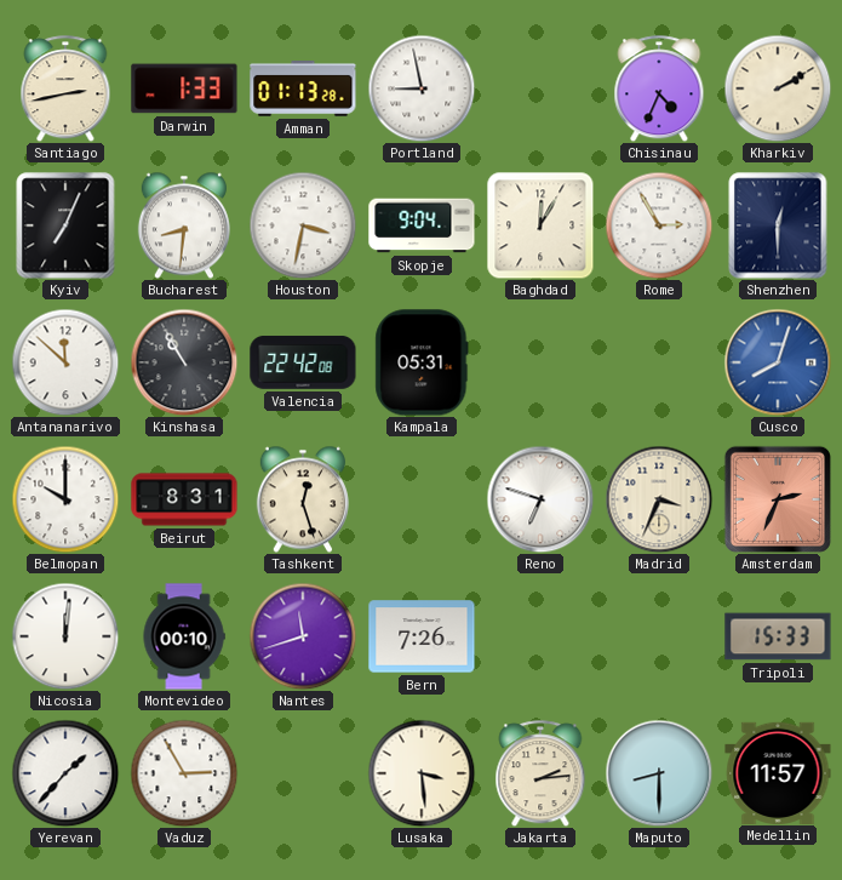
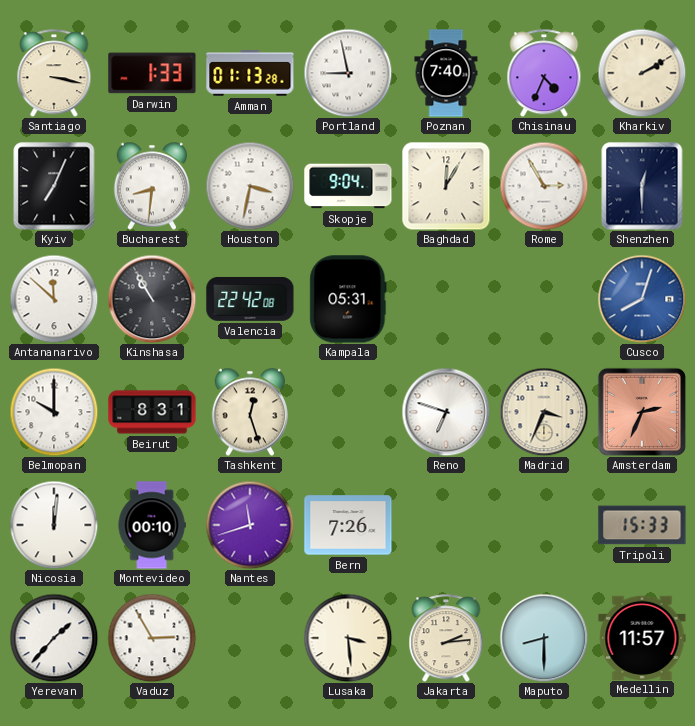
Santiago: 2:43 -> 3:17 (54, 73)
Poznan: none -> 7:40 (446, 73)
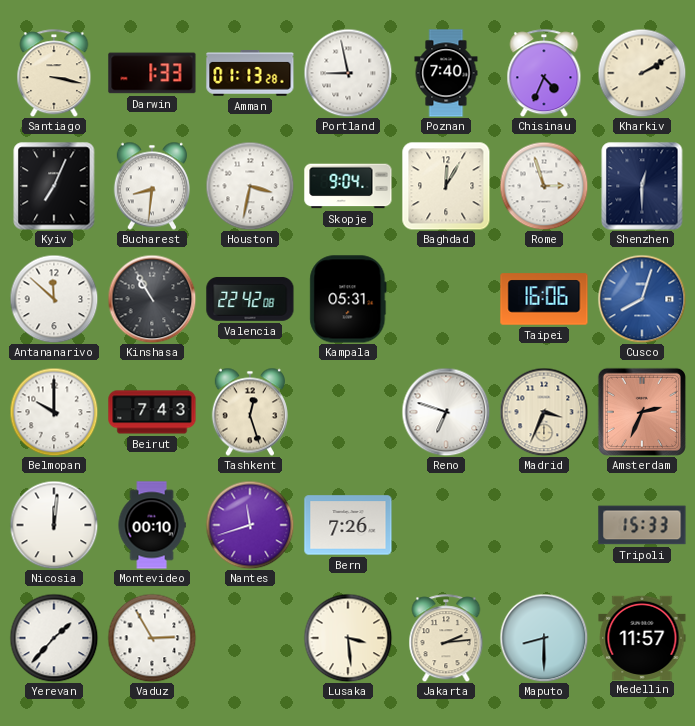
Rome: 2:55 -> 2:57 (544, 186)
Taipei: none -> 16:06 (544, 299)
Beirut: 8:31 -> 7:43 (152, 412)
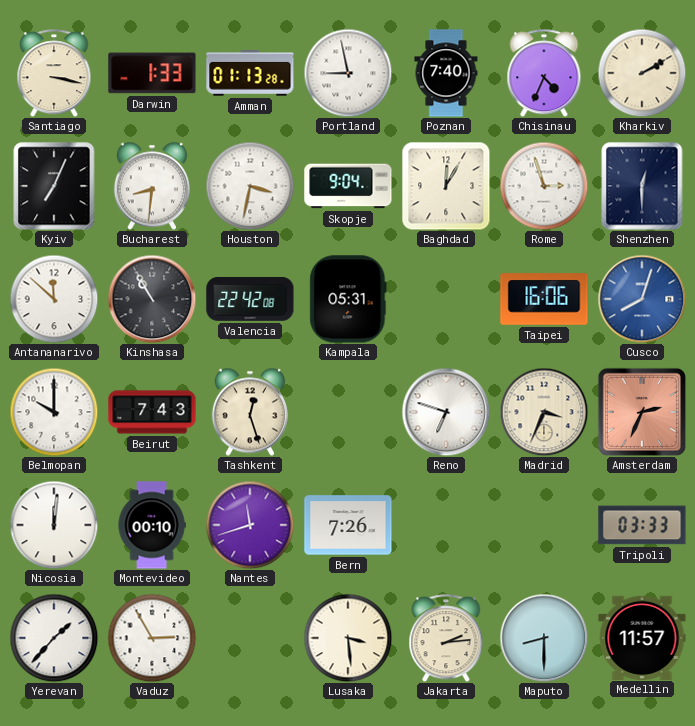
Tripoli: 15:33 -> 03:33 (642, 525)
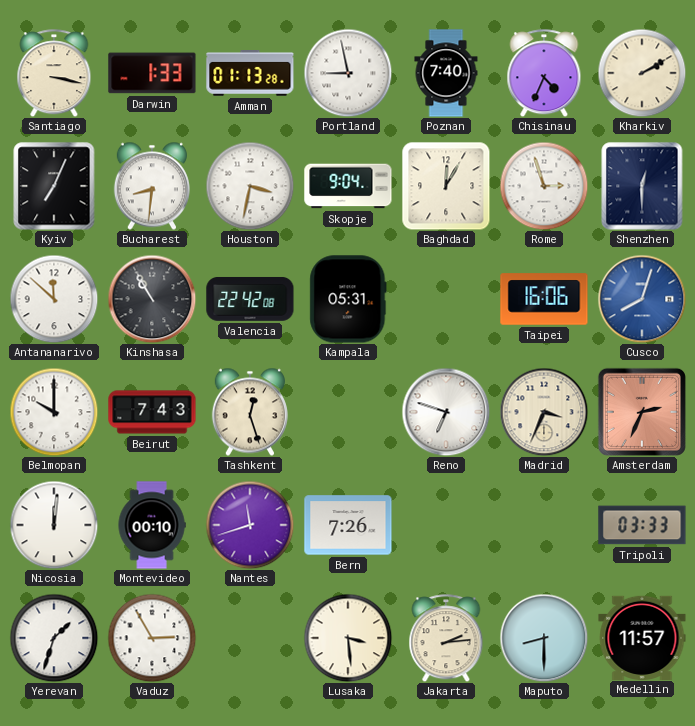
Yerevan: 1:37 -> 1:33 (54, 638)
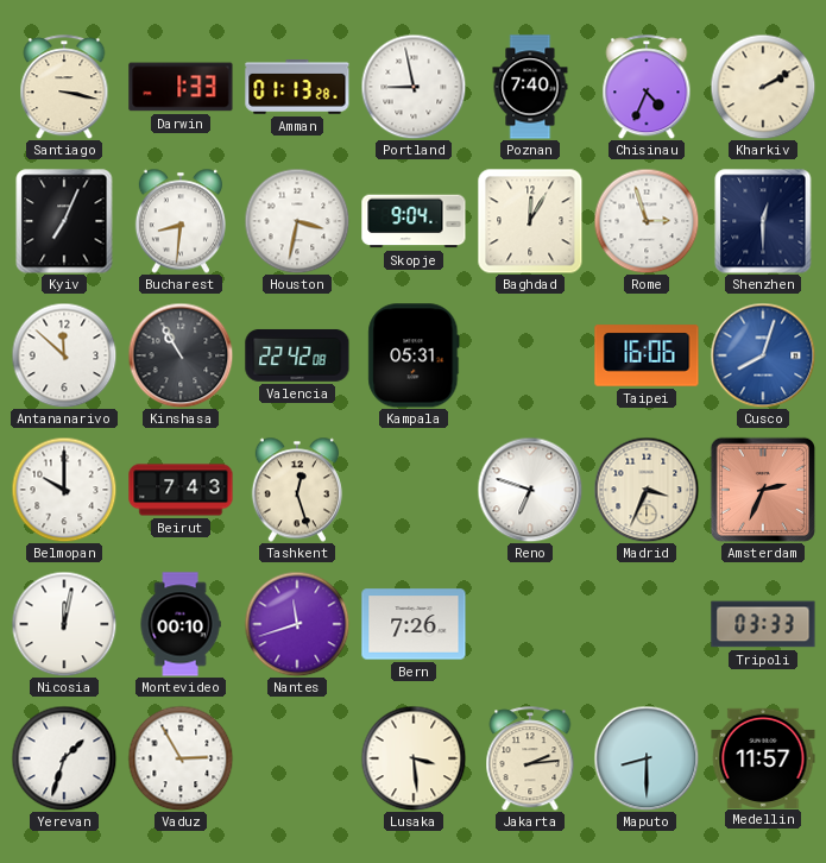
Nicosia: 12:01 -> 12:02 (64, 624)
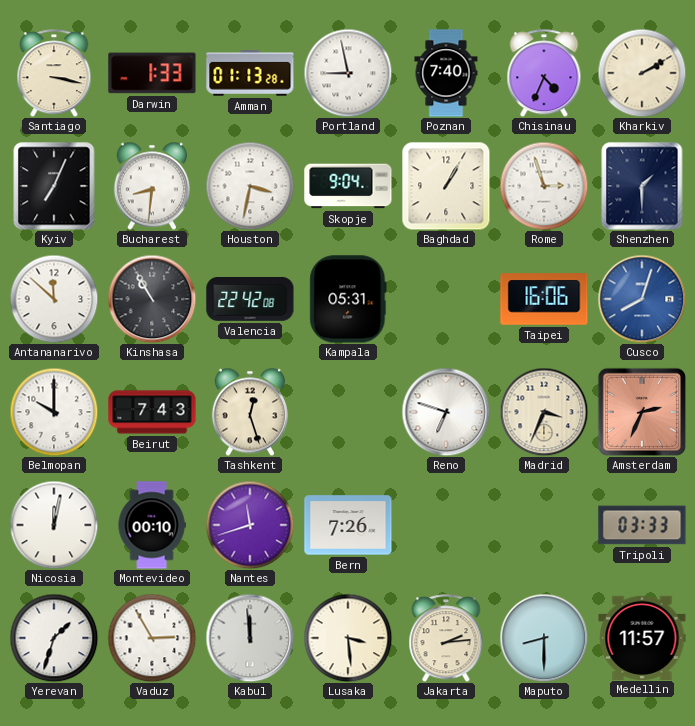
Baghdad: 12:05 -> 1:05 (446, 186)
Shenzhen: 12:30 -> 1:30 (642, 186)
Kabul: none -> 11:59 (250, 638)
